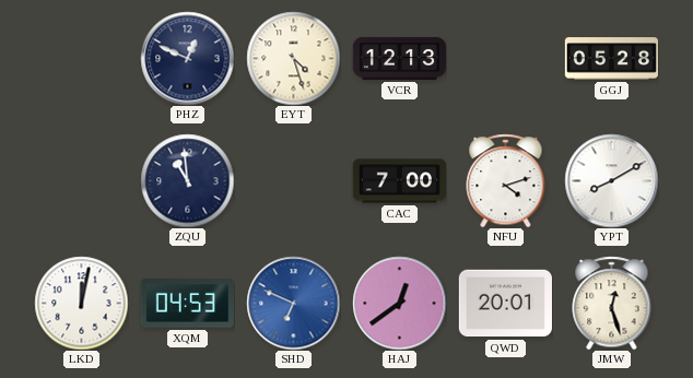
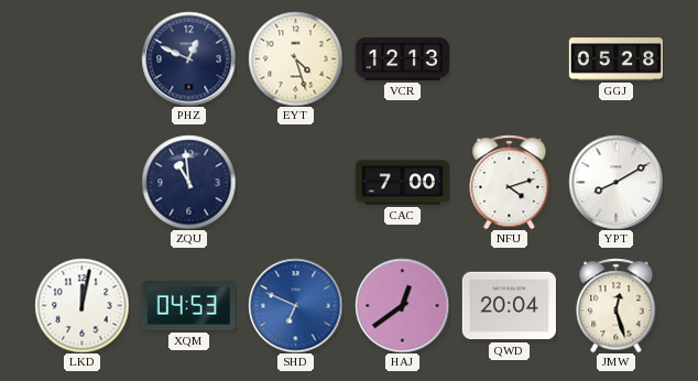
QWD: 20:01 -> 20:04 (509, 306)
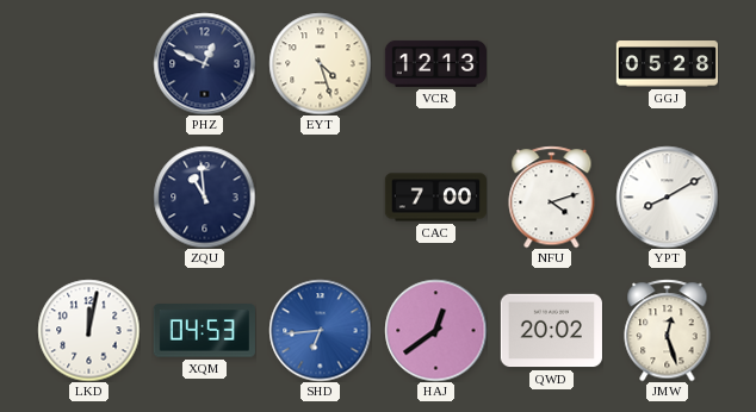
SHD: 6:49 -> 6:44 (320, 330)
QWD: 20:04 -> 20:02 (551, 331)
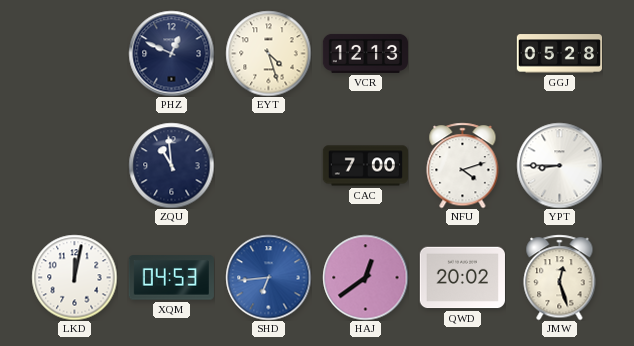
YPT: 8:10 -> 8:45 (559, 165)
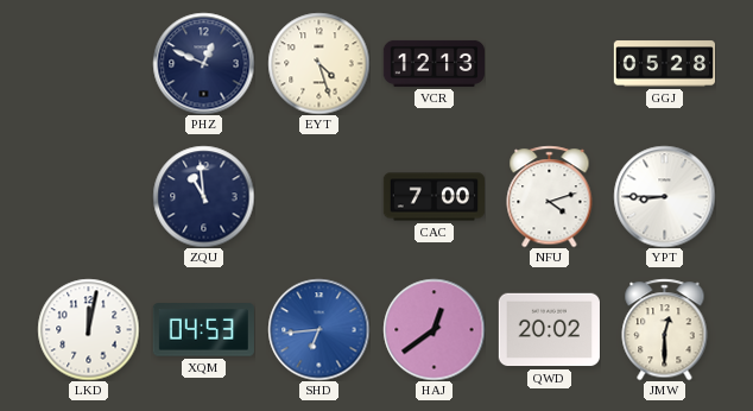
JMW: 12:27 -> 12:30 (665, 329)
